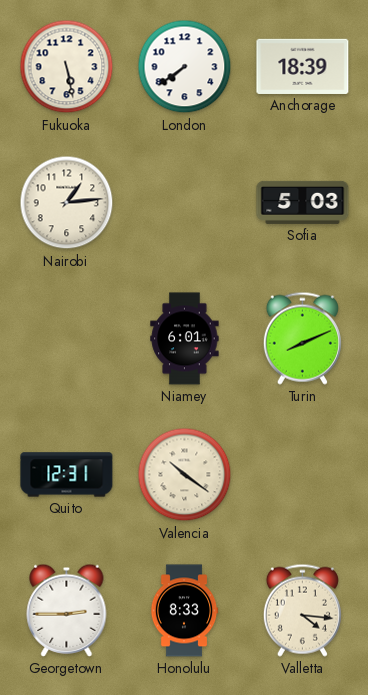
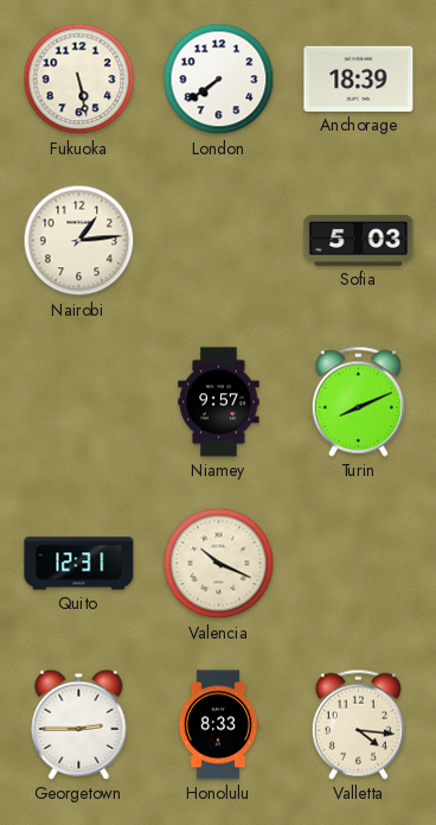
Niamey: 6:01 -> 9:57 (219, 402)
Valencia: 10:21 -> 10:19 (219, 564)
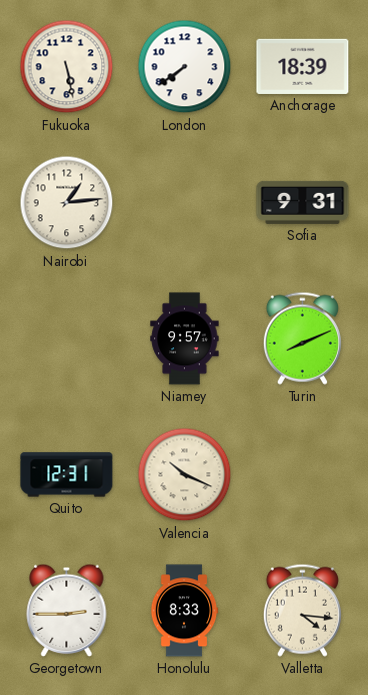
Sofia: 5:03 -> 9:31 (303, 202)
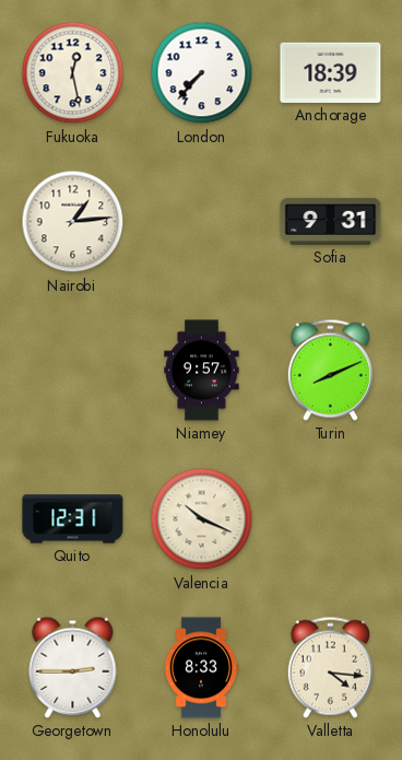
Fukuoka: 5:28 -> 12:28 (73, 73)
London: 7:39 -> 7:37 (202, 73)
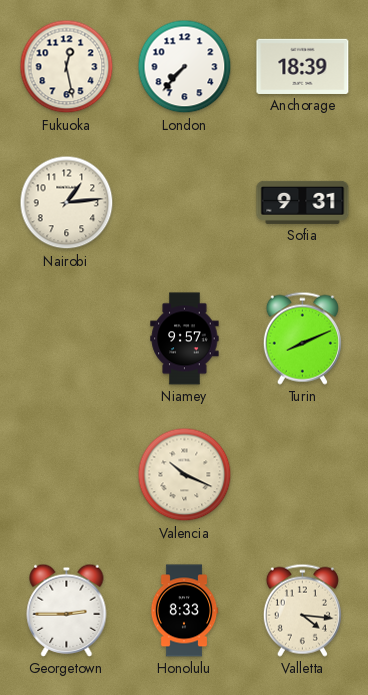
Quito: 12:31 -> none (73, 519)
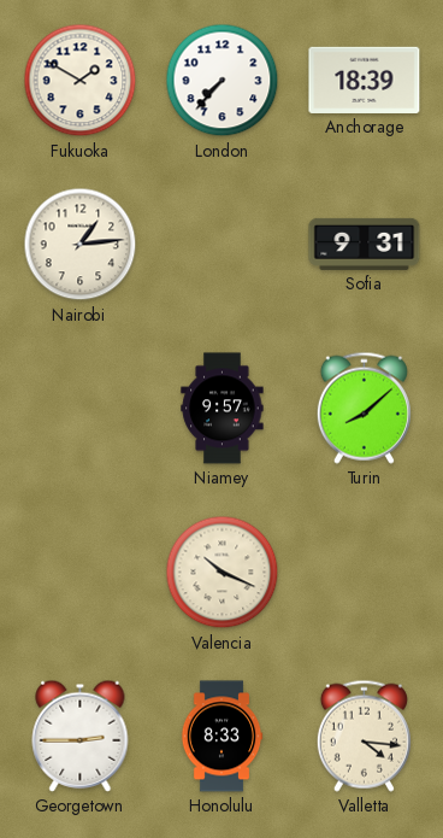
Fukuoka: 12:28 -> 1:50 (81, 81)
Turin: 8:11 -> 8:08 (364, 408)
